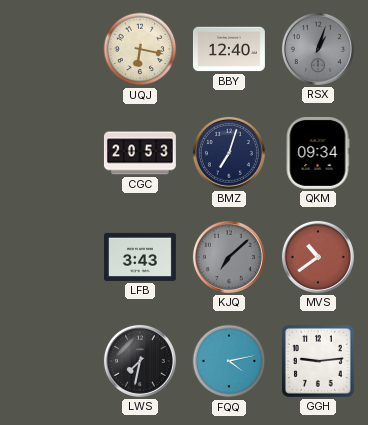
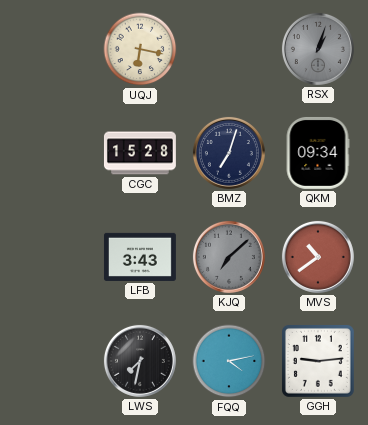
BBY: 12:40 -> none (229, 49)
CGC: 20:53 -> 15:28 (140, 153)
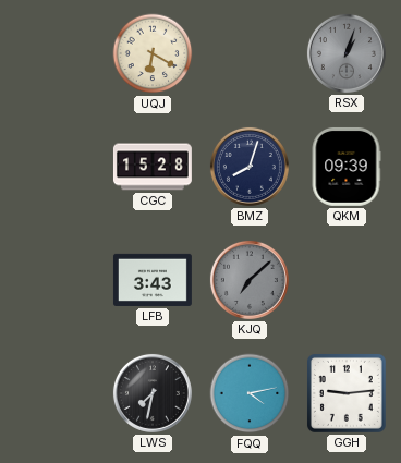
UQJ: 6:17 -> 6:20 (153, 53)
BMZ: 7:03 -> 8:03 (250, 167)
QKM: 09:34 -> 09:39 (347, 167)
MVS: 10:39 -> none (318, 257)
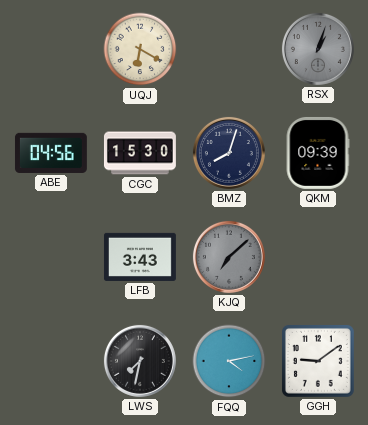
ABE: none -> 04:56 (51, 153)
CGC: 15:28 -> 15:30 (140, 153)
GGH: 9:14 -> 9:09 (318, 361)
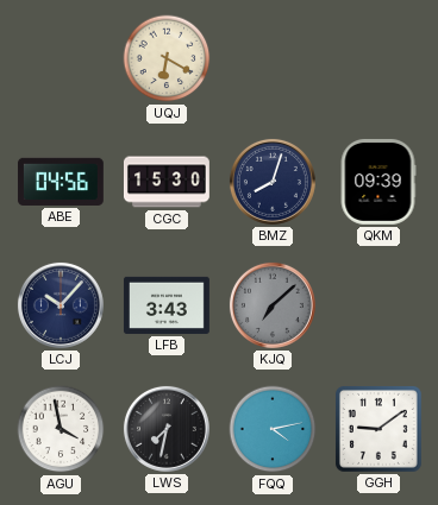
RSX: 1:03 -> none (318, 49)
LCJ: none -> 10:07 (61, 305)
AGU: none -> 3:58 (61, 429)
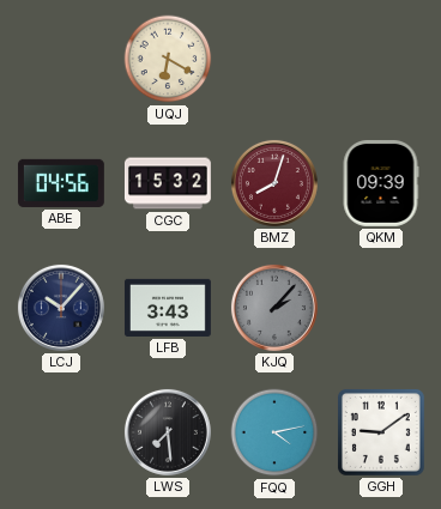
CGC: 15:30 -> 15:32 (168, 183)
BMZ dial: navy -> burgundy (274, 183)
KJQ: 7:08 -> 2:07 (274, 308)
AGU: 3:58 -> none (61, 429)
LWS: 7:32 -> 7:29 (168, 432)
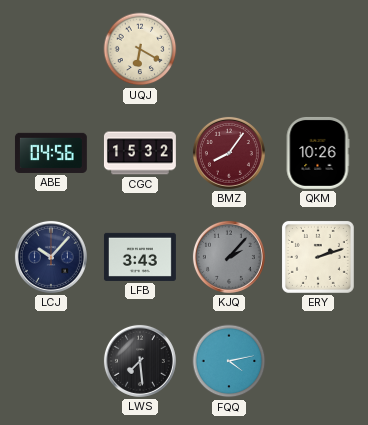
BMZ: 8:03 -> 8:06 (229, 153)
QKM: 09:39 -> 10:26 (318, 153)
ERY: none -> 2:12 (318, 257)
GGH: 9:09 -> none (381, 432)
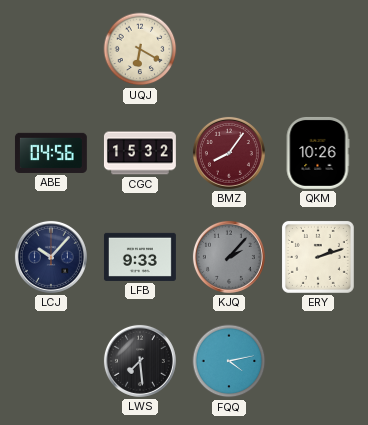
LFB: 3:43 -> 9:33 (140, 257)
